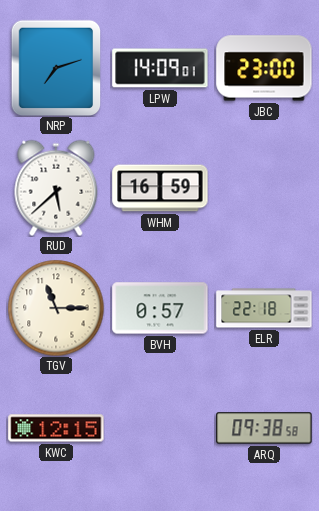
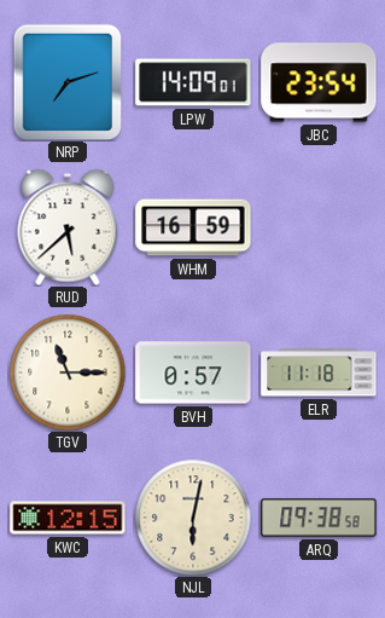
JBC: 23:00 -> 23:54 (319, 82)
ELR: 22:18 -> 11:18 (319, 372)
NJL: none -> 6:02 (193, 518)
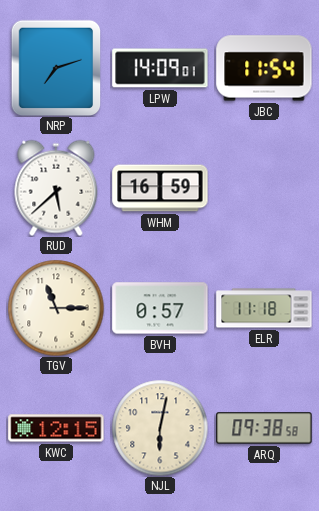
JBC: 23:54 -> 11:54 (264, 68)
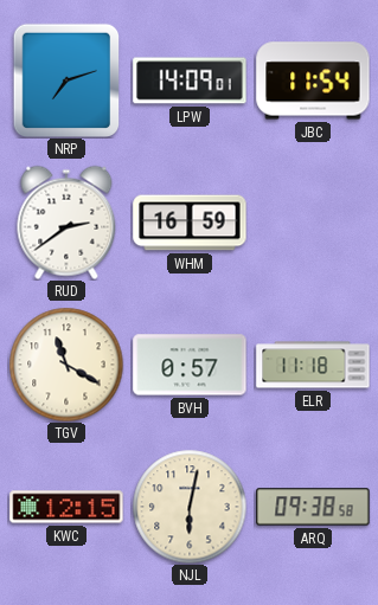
RUD: 5:38 -> 2:39 (66, 223)
TGV: 11:15 -> 11:20 (66, 365)
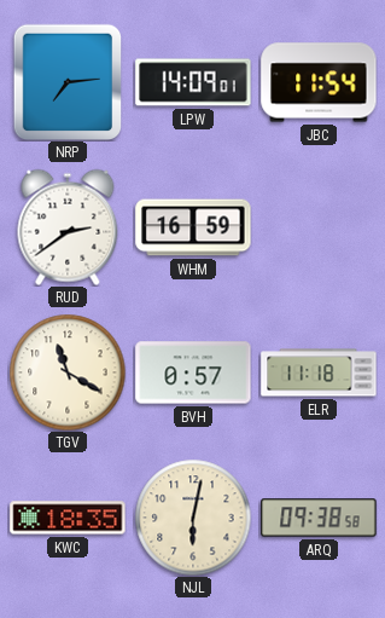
NRP: 7:12 -> 7:14 (68, 82)
KWC: 12:15 -> 18:35 (68, 518)
